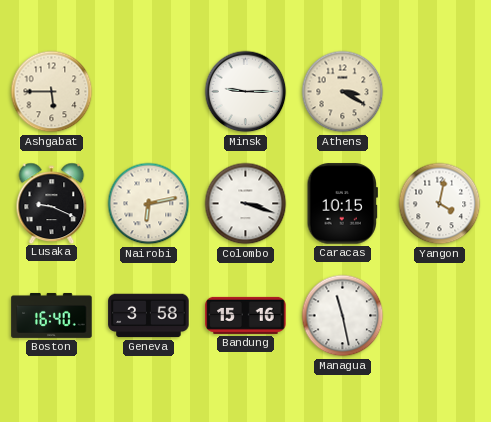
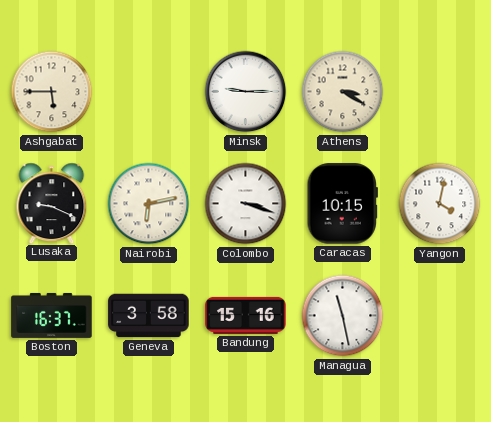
Boston: 16:40 -> 16:37 (52, 315)
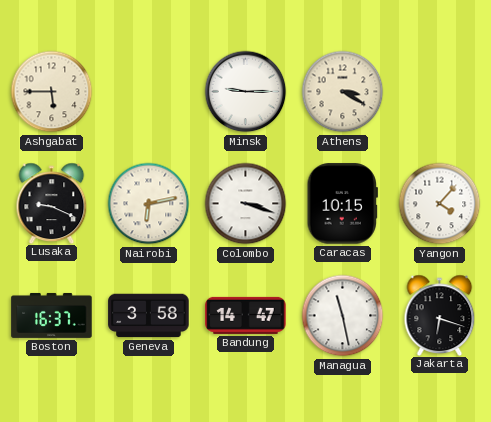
Yangon: 4:02 -> 4:07 (440, 204)
Bandung: 15:16 -> 14:47 (246, 315)
Jakarta: none -> 6:18 (440, 315)
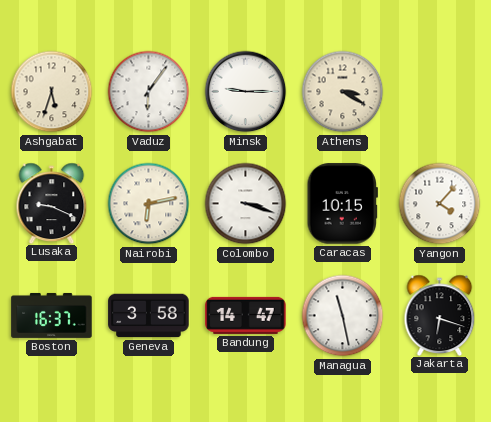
Ashgabat: 5:45 -> 5:33 (52, 92)
Vaduz: none -> 6:06 (149, 92)
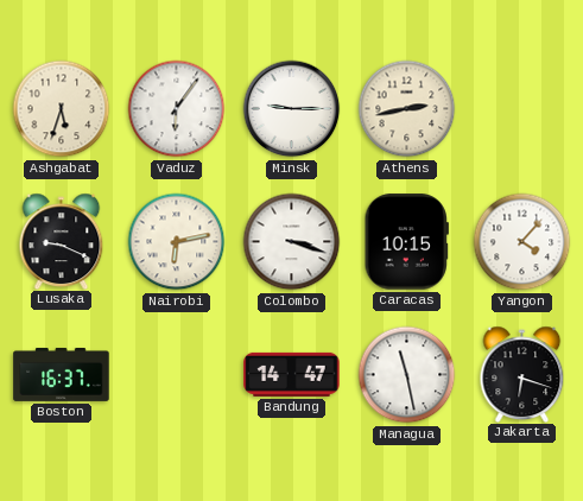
Athens: 3:20 -> 2:43 (407, 109)
Geneva: 3:58 -> none (149, 316)
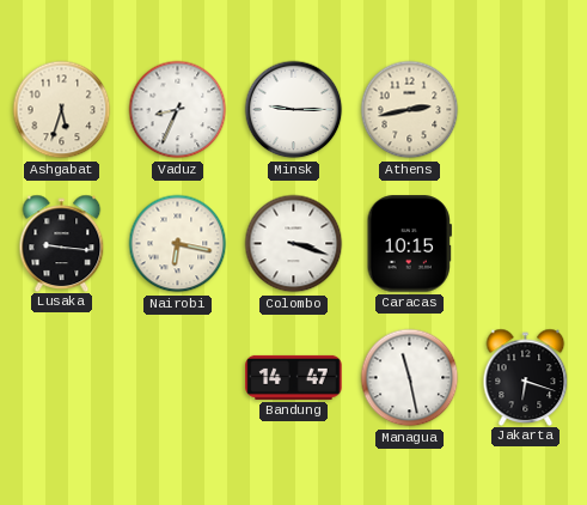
Vaduz: 6:06 -> 8:34 (178, 110)
Lusaka: 9:19 -> 9:16 (62, 243)
Nairobi: 6:13 -> 6:17 (178, 244)
Yangon: 4:07 -> none (522, 242)
Boston: 16:37 -> none (62, 374)
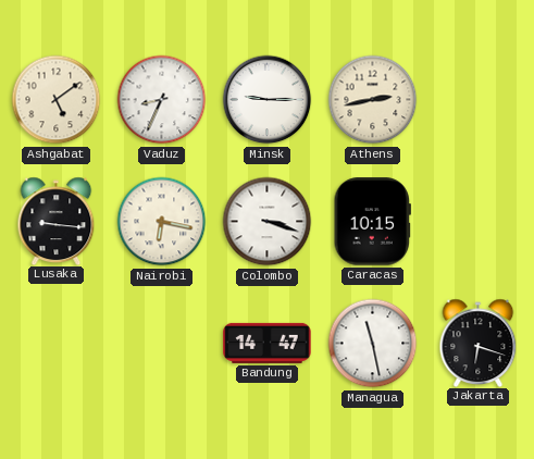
Ashgabat: 5:33 -> 5:09 (57, 100)
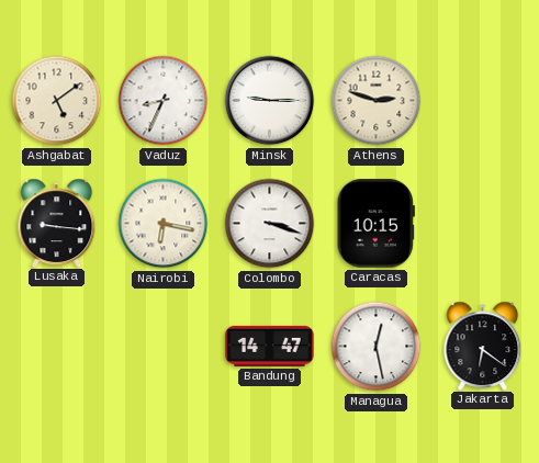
Athens: 2:43 -> 2:48 (377, 101)
Managua: 11:28 -> 12:28 (377, 347)
Jakarta: 6:18 -> 6:21 (483, 346)
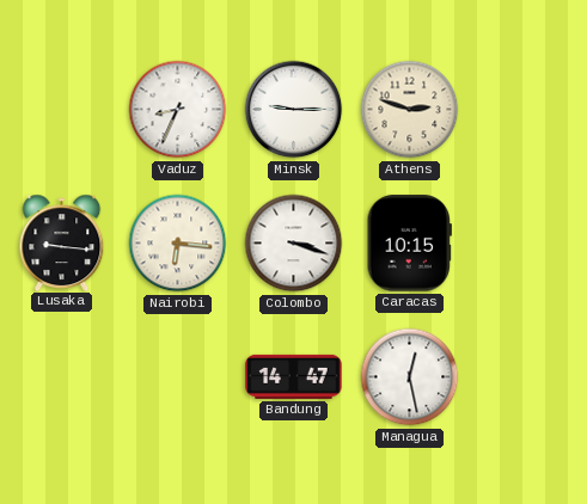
Ashgabat: 5:09 -> none (57, 101)
Nairobi: 6:17 -> 6:16 (178, 244)
Jakarta: 6:21 -> none (483, 346)
